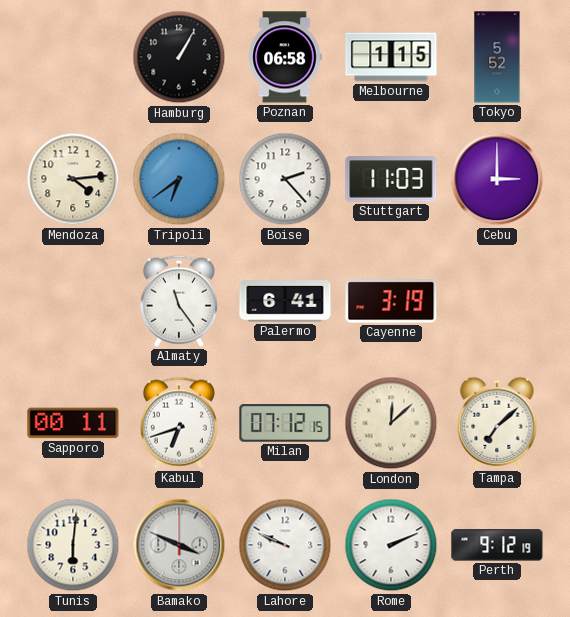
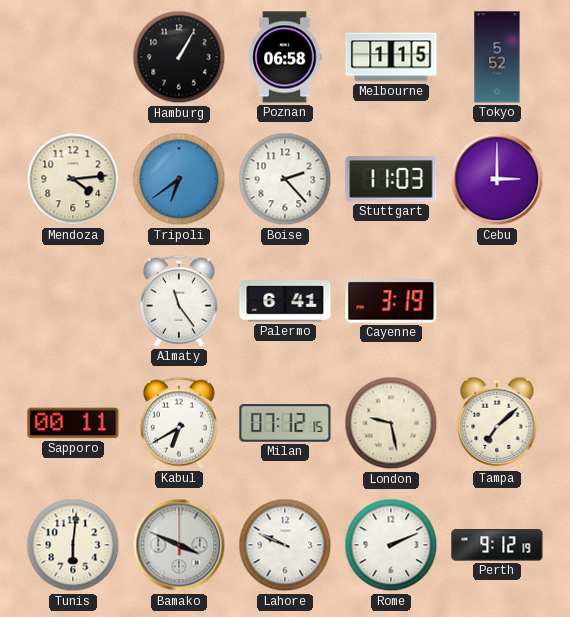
Kabul: 6:42 -> 6:40 (179, 423)
London: 12:08 -> 9:28 (391, 423)
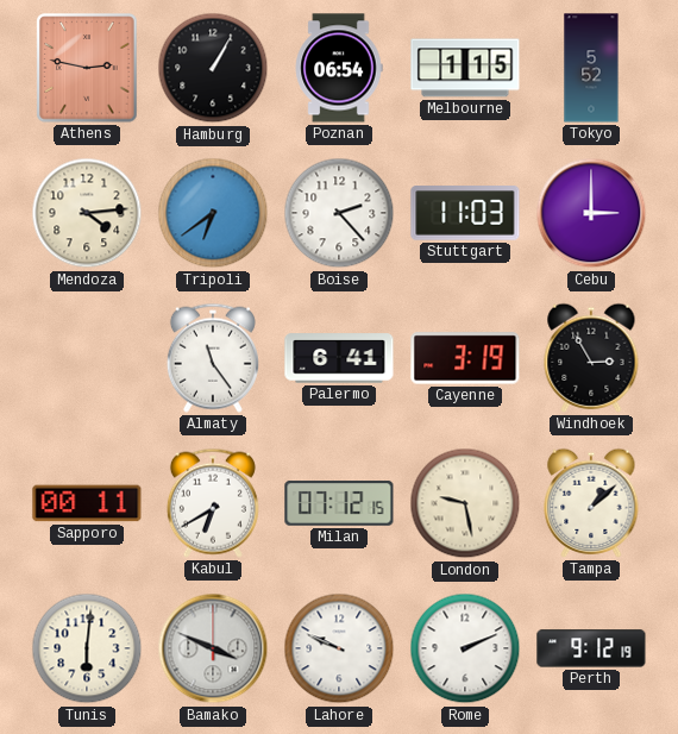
Athens: none -> 2:47 (87, 68)
Poznan: 06:58 -> 06:54 (339, 68)
Windhoek: none -> 2:55 (591, 358)
Tampa: 7:08 -> 1:08 (591, 503)
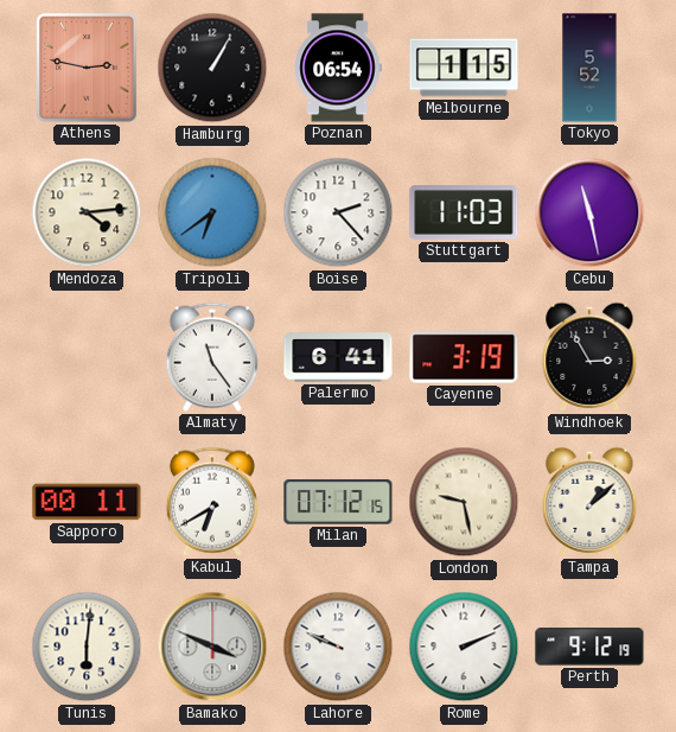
Cebu: 3:00 -> 11:28 (589, 212)
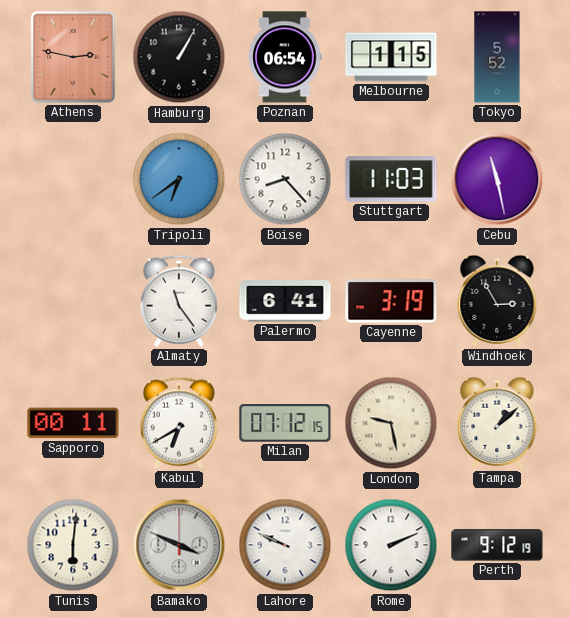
Mendoza: 4:14 -> none (87, 212)
Boise: 2:23 -> 8:23 (285, 179)
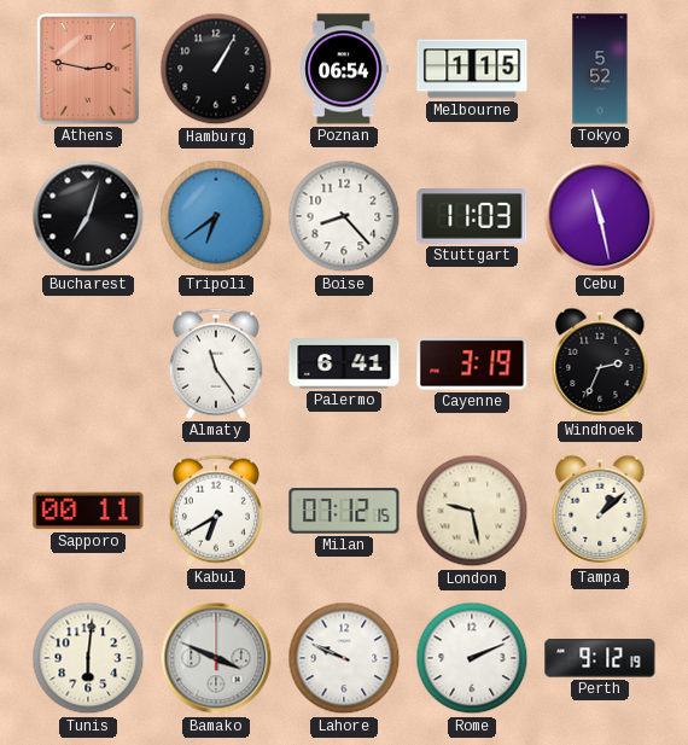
Bucharest: none -> 7:03 (88, 216)
Windhoek: 2:55 -> 2:34 (600, 363)
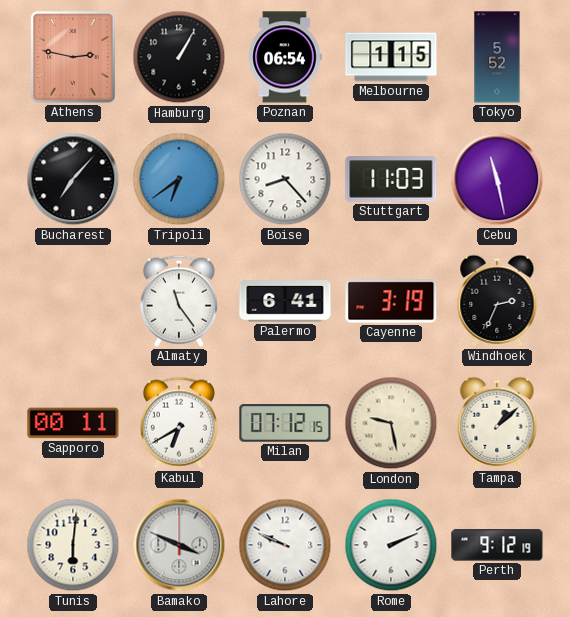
Bucharest: 7:03 -> 7:07 (73, 179)
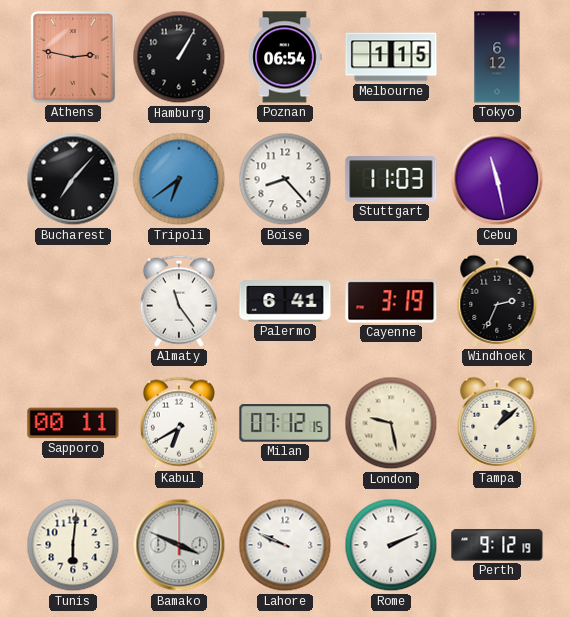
Tokyo: 5:52 -> 6:12 (497, 57)
